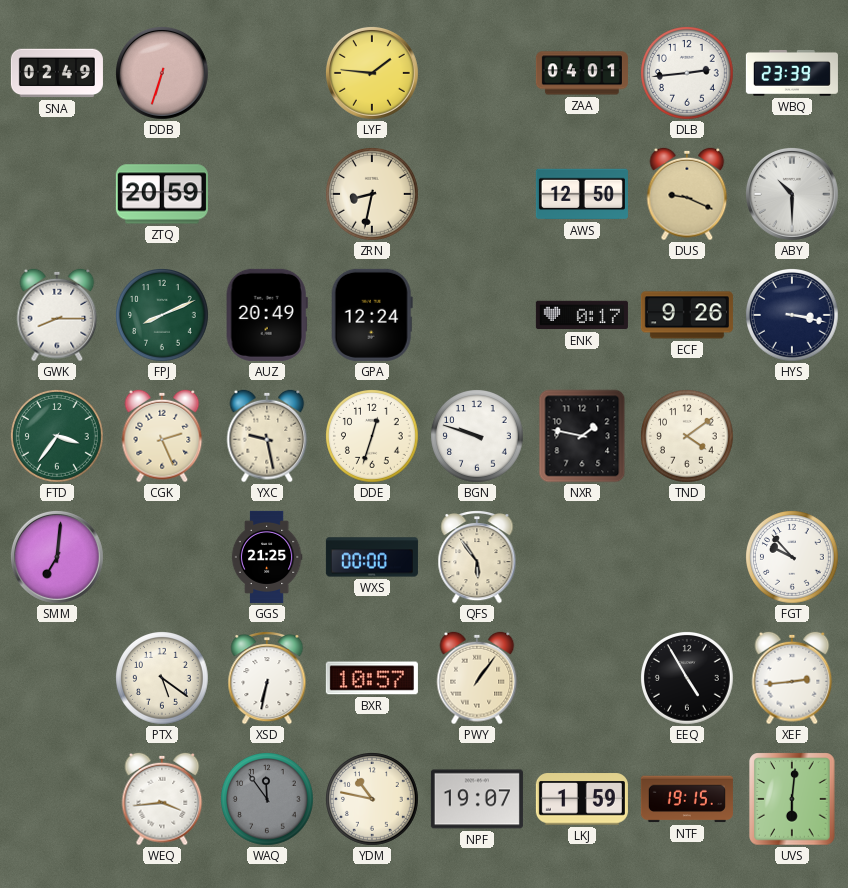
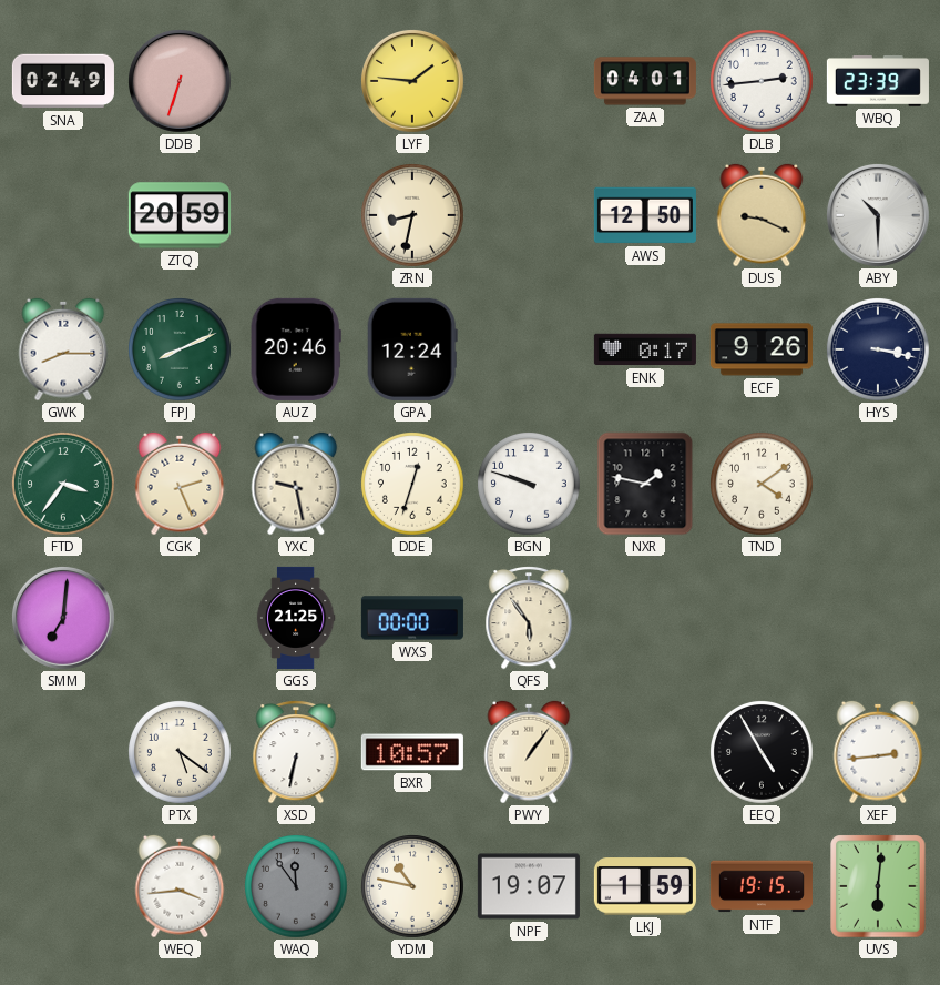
AUZ: 20:49 -> 20:46 (296, 349)
FGT: 9:53 -> none (793, 558)
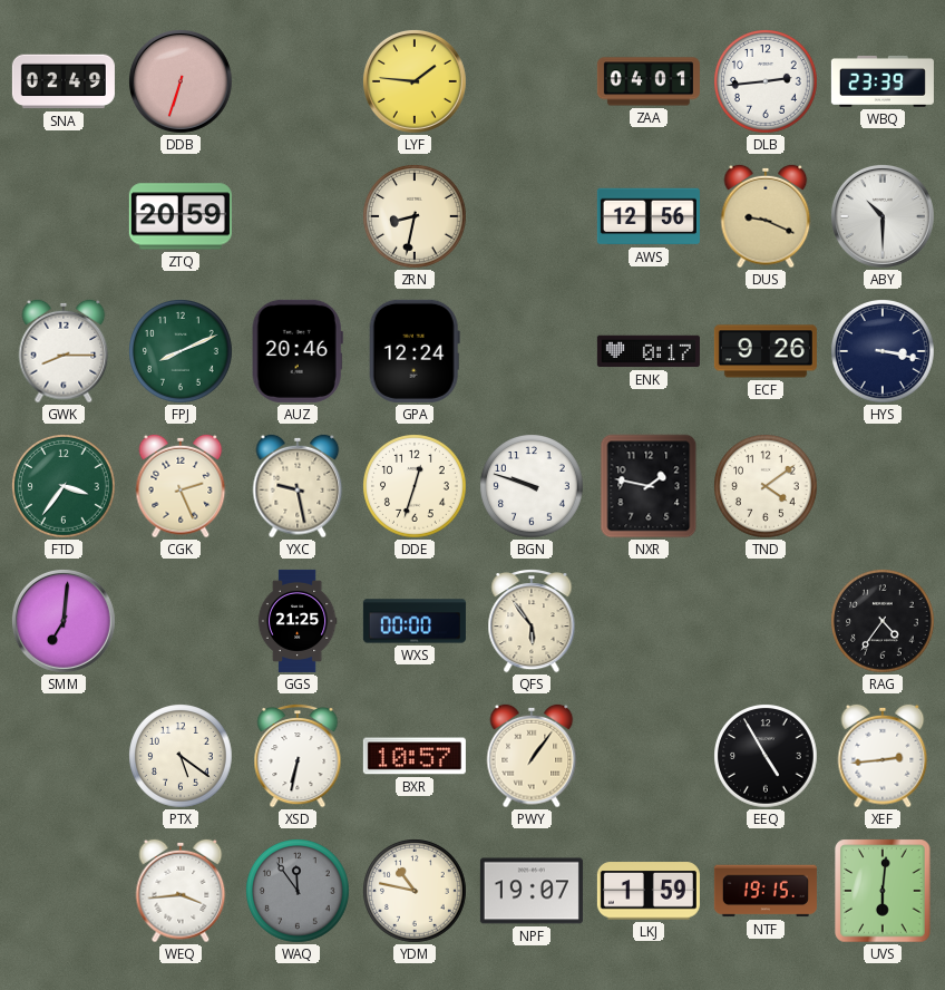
AWS: 12:50 -> 12:56 (649, 216)
RAG: none -> 4:36 (884, 622)
